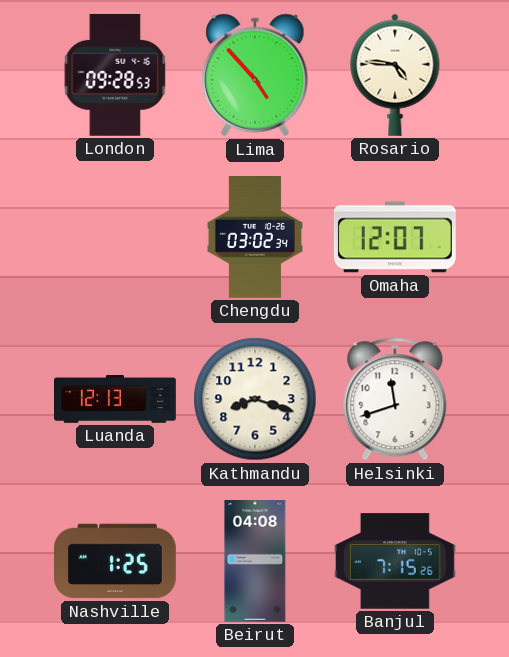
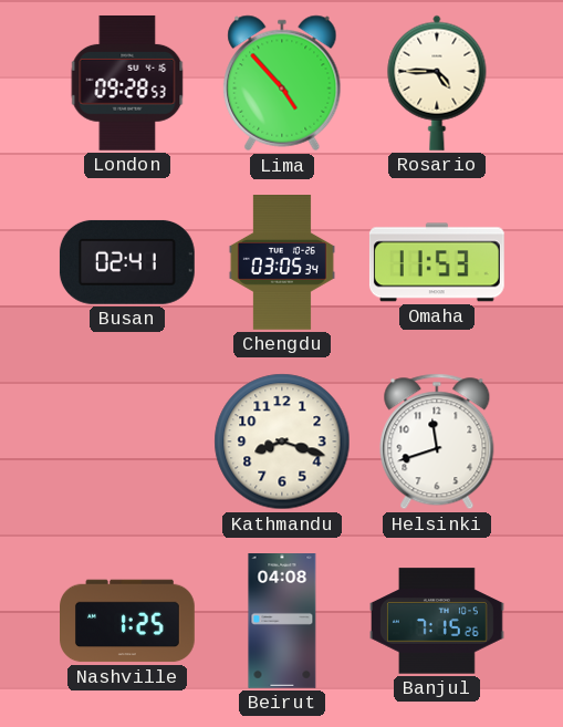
Rosario: 4:46 -> 4:45 (437, 83)
Busan: none -> 02:41 (127, 262)
Chengdu: 03:02 -> 03:05 (282, 263)
Omaha: 12:07 -> 11:53 (437, 262)
Luanda: 12:13 -> none (116, 400)
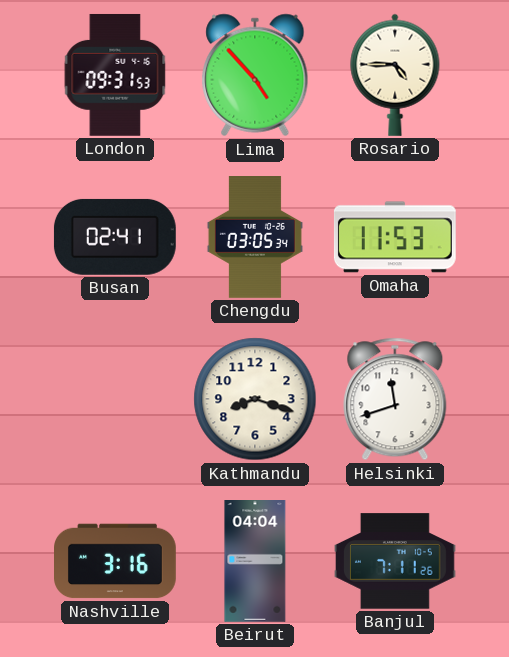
London: 09:28 -> 09:31 (115, 75)
Nashville: 1:25 -> 3:16 (116, 561)
Beirut: 04:08 -> 04:04 (255, 562)
Banjul: 7:15 -> 7:11 (396, 561)
